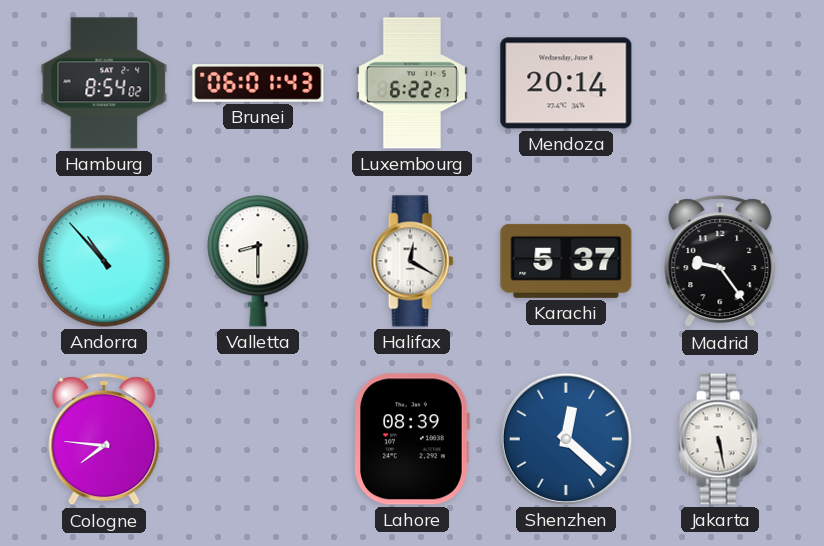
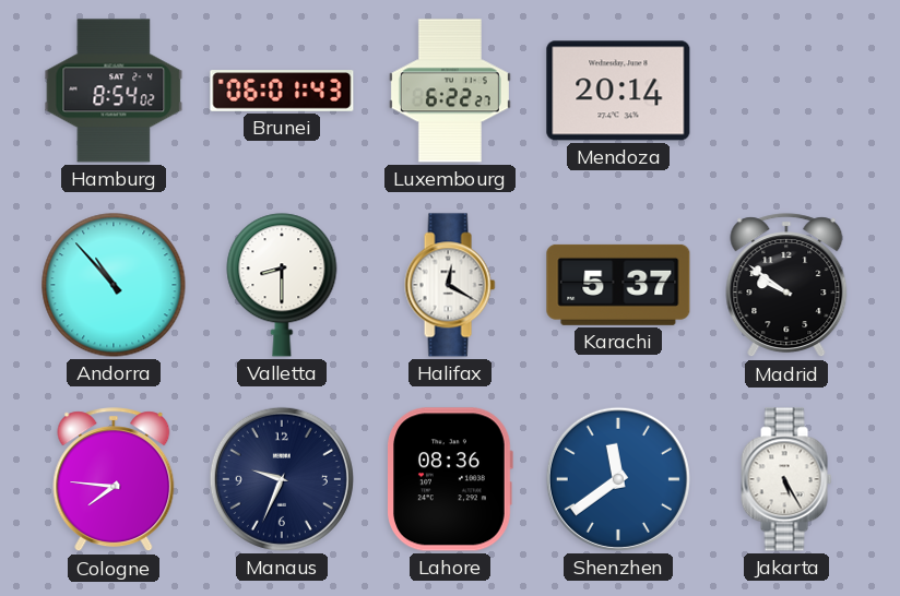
Madrid: 9:24 -> 9:51 (786, 286)
Manaus: none -> 9:34 (282, 479)
Lahore: 08:39 -> 08:36 (450, 479)
Shenzhen: 12:22 -> 11:39 (618, 479)
Jakarta: 5:28 -> 5:25 (786, 479)
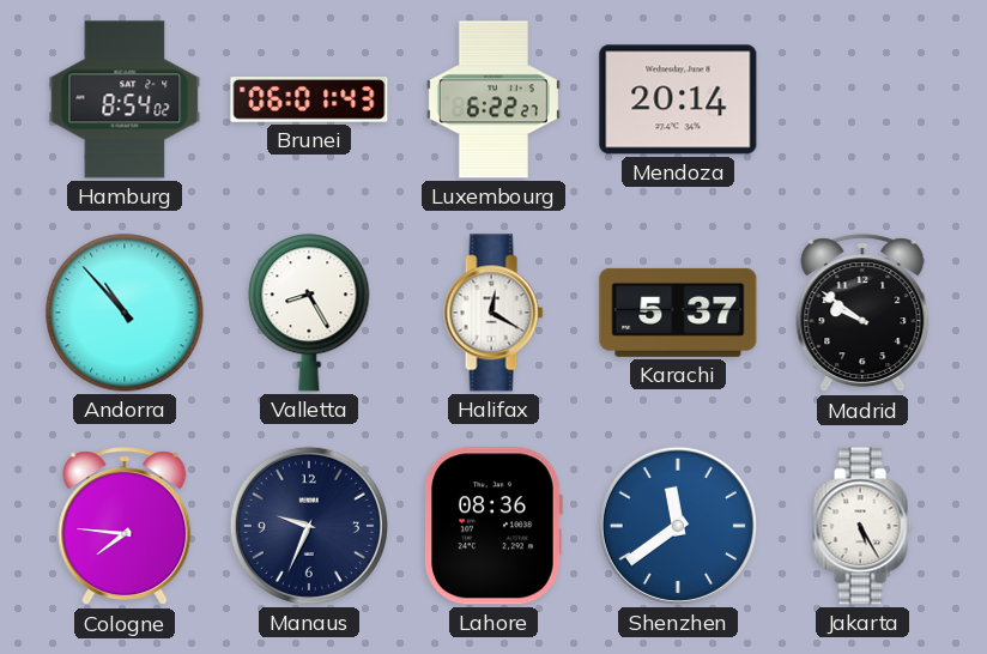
Valletta: 8:30 -> 8:25 (309, 313)
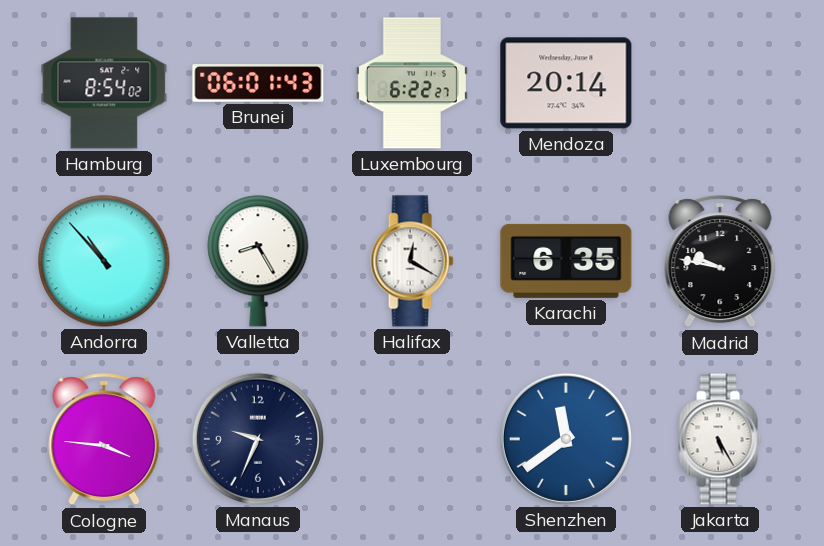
Karachi: 5:37 -> 6:35 (566, 261)
Madrid: 9:51 -> 9:47 (720, 262)
Cologne: 7:46 -> 3:46 (104, 440)
Lahore: 08:36 -> none (493, 526)
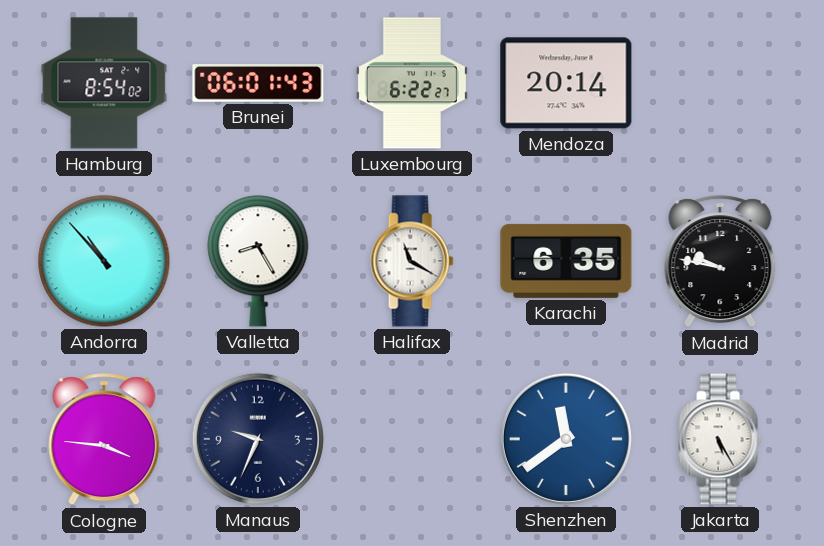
Halifax: 12:20 -> 11:20 (412, 261)
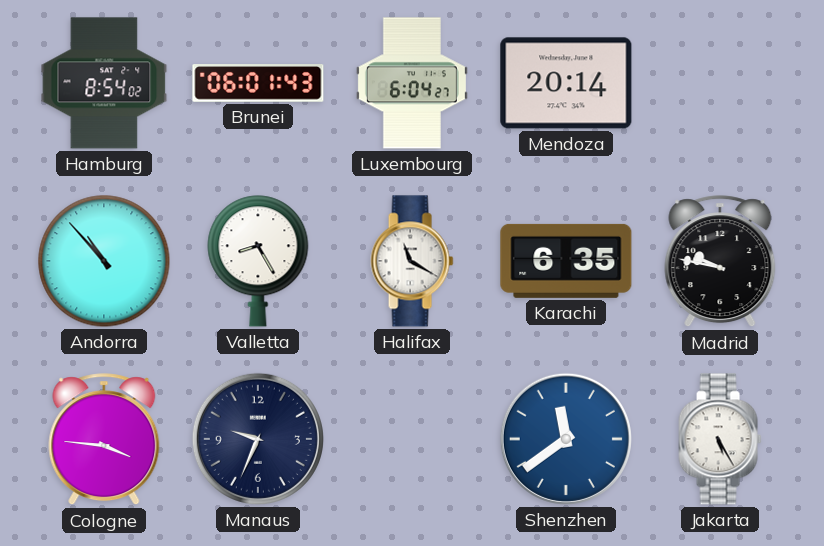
Luxembourg: 6:22 -> 6:04 (412, 83)
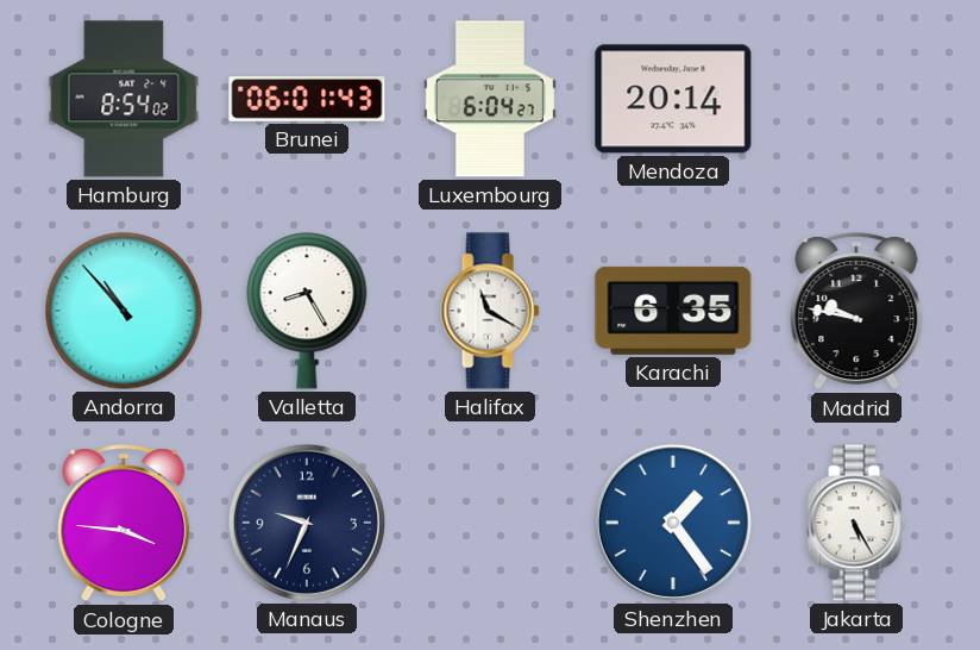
Shenzhen: 11:39 -> 1:24 (673, 523)
